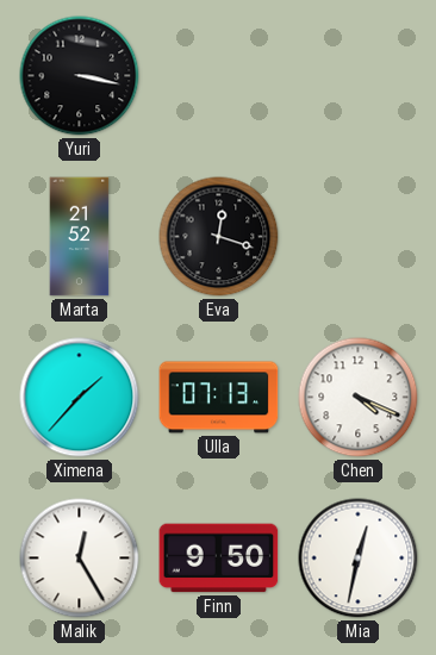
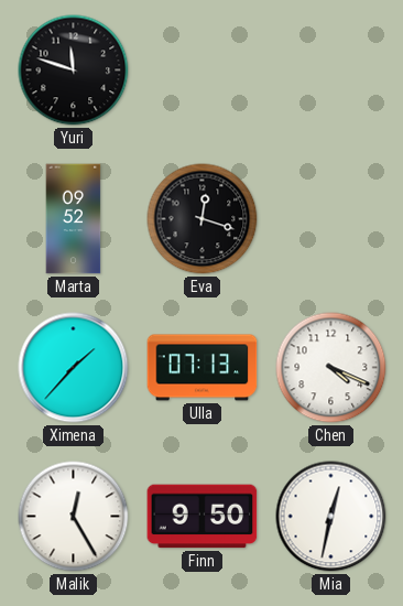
Yuri: 3:17 -> 11:48 (74, 71)
Marta: 21:52 -> 09:52 (74, 219)
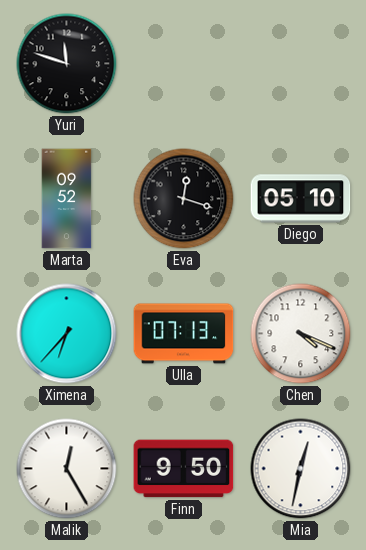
Diego: none -> 05:10 (301, 199)
Ximena: 1:37 -> 6:37 (67, 334)
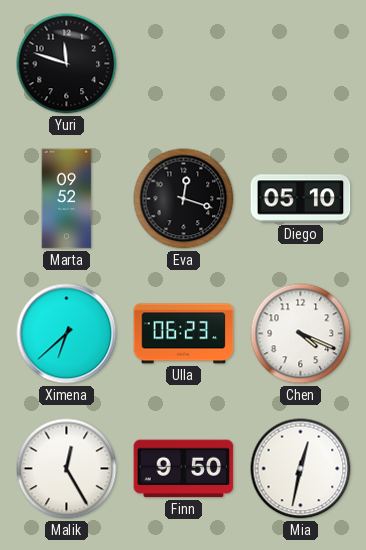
Ximena: 6:37 -> 6:38 (67, 334)
Ulla: 07:13 -> 06:23 (184, 334)
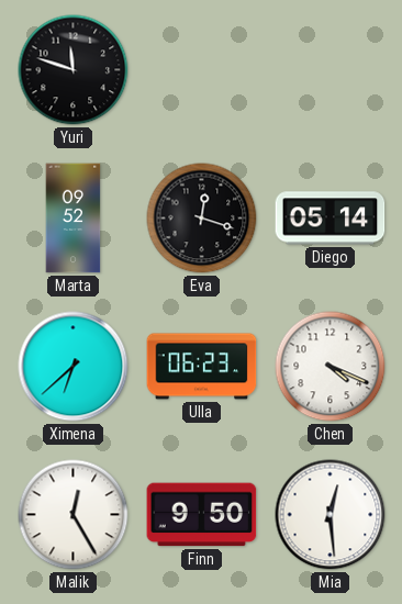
Diego: 05:10 -> 05:14 (331, 219)
Mia: 12:32 -> 12:29 (331, 515)
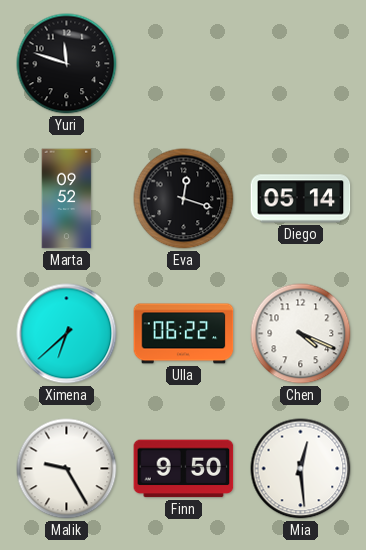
Ulla: 06:23 -> 06:22 (184, 334)
Malik: 12:25 -> 9:25 (67, 469)
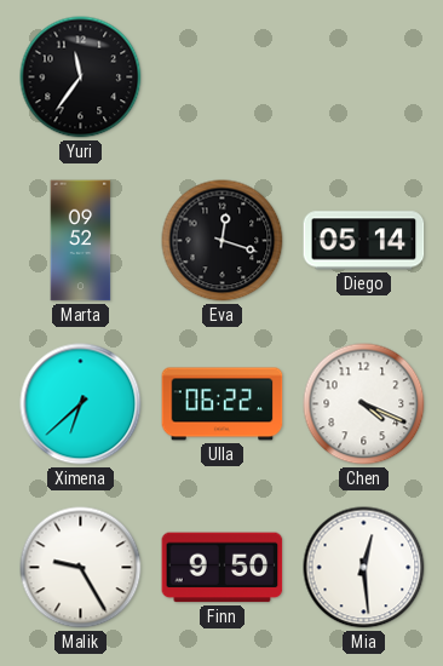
Yuri: 11:48 -> 11:36 (81, 77)
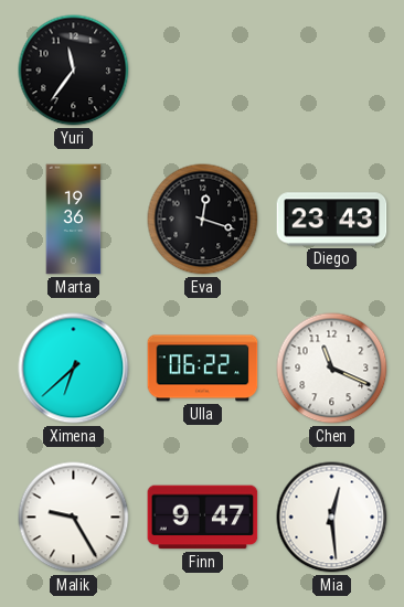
Marta: 09:52 -> 19:36 (74, 220)
Diego: 05:14 -> 23:43 (332, 220)
Chen: 4:19 -> 11:19 (332, 369)
Finn: 9:50 -> 9:47 (203, 518)
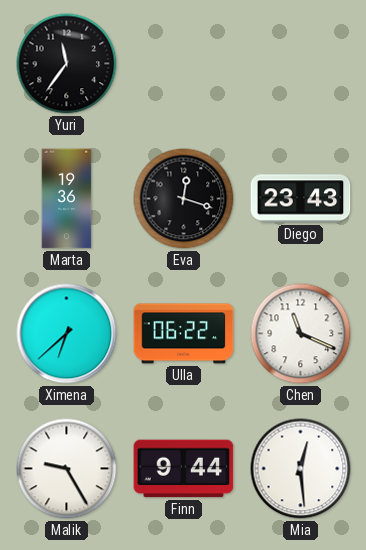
Finn: 9:47 -> 9:44 (184, 469)
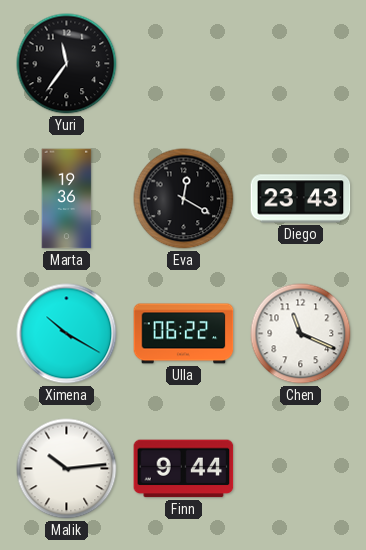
Eva: 12:18 -> 12:20 (184, 199)
Ximena: 6:38 -> 10:20 (67, 334)
Malik: 9:25 -> 10:14 (67, 469)
Mia: 12:29 -> none (301, 469)
